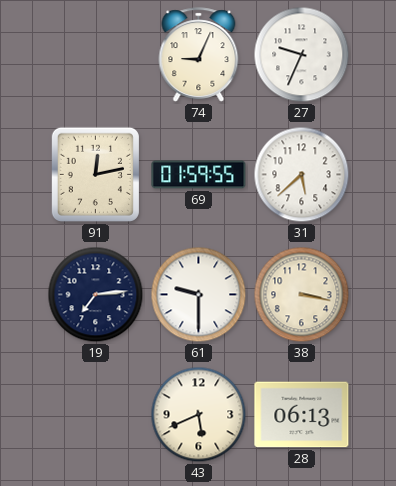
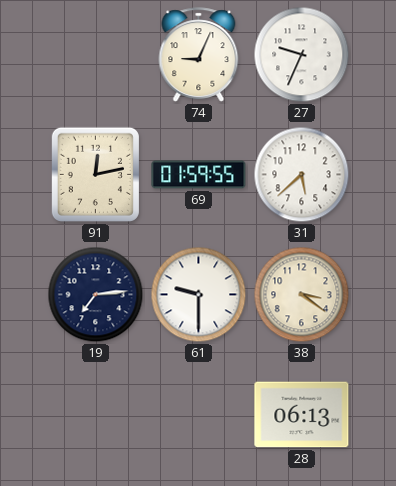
38: 3:17 -> 3:21 (302, 295)
43: 5:41 -> none (199, 415)
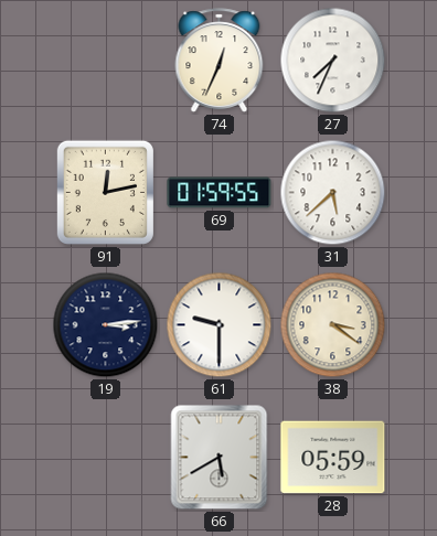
74: 9:04 -> 12:34 (220, 61)
27: 9:34 -> 7:34 (333, 61)
19: 7:14 -> 3:14 (106, 325)
66: none -> 5:40 (220, 458)
28: 06:13 -> 05:59 (333, 458)
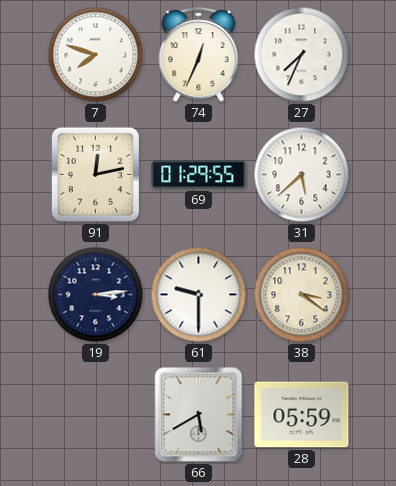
7: none -> 7:48 (96, 55)
69: 01:59 -> 01:29 (199, 175)
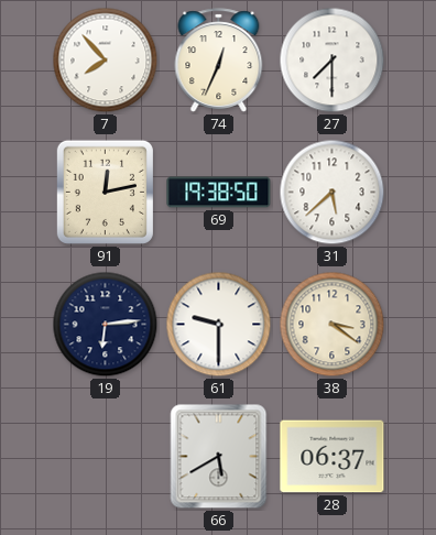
7: 7:48 -> 7:53 (106, 61)
27: 7:34 -> 7:30 (333, 61)
69: 01:29 -> 19:38 (219, 193)
19: 3:14 -> 6:14 (106, 325)
28: 05:59 -> 06:37 (333, 457)
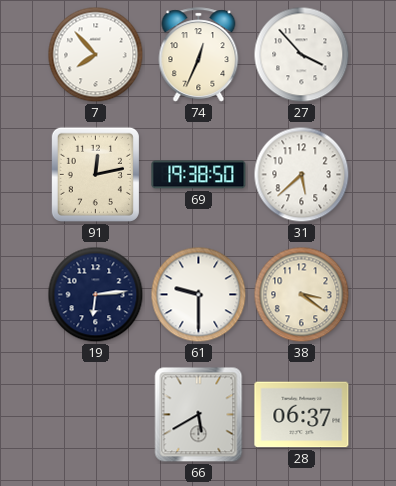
27: 7:30 -> 3:53 (302, 55)
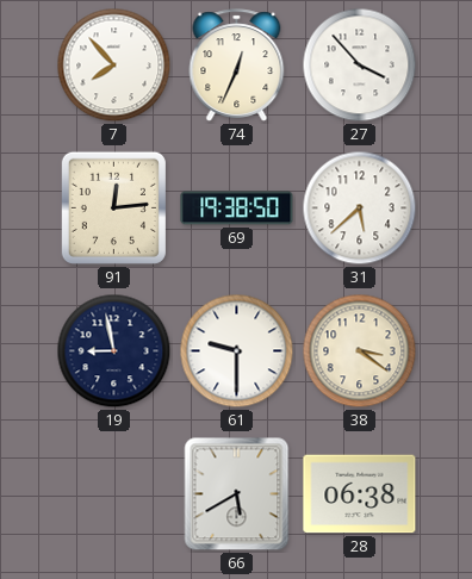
91: 12:13 -> 12:14 (113, 207)
19: 6:14 -> 8:58 (114, 351)
28: 06:37 -> 06:38 (360, 494)
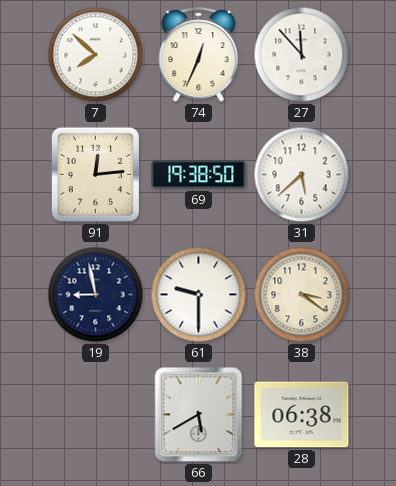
7: 7:53 -> 7:52 (96, 55)
27: 3:53 -> 11:53 (302, 55)
